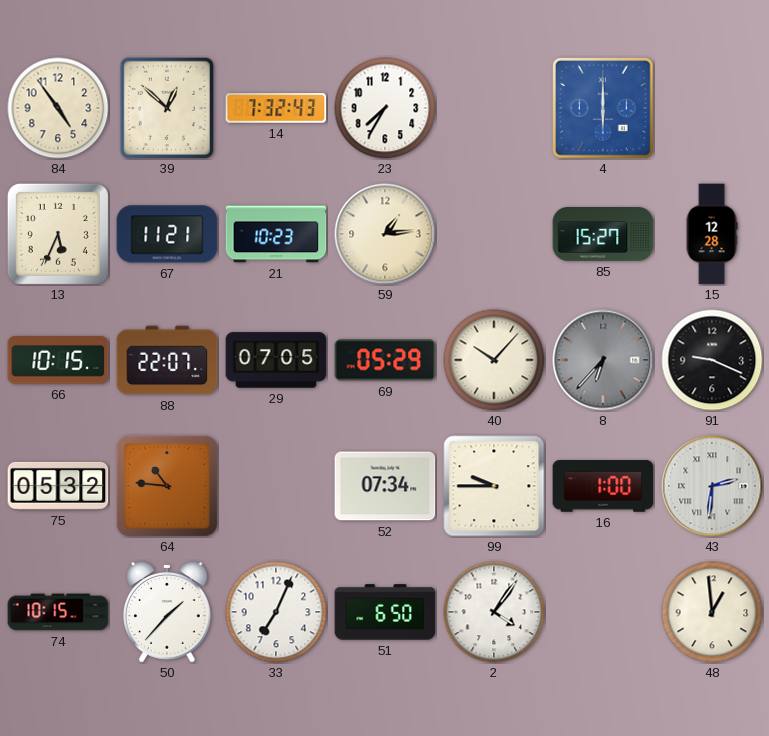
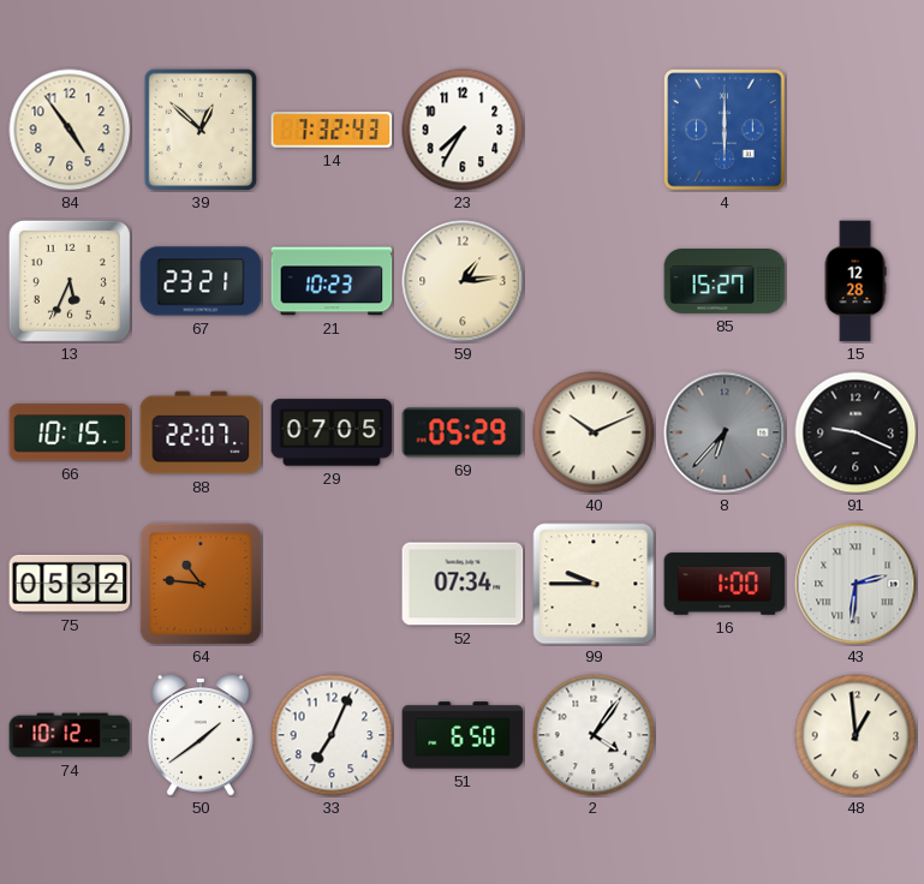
67: 11:21 -> 23:21 (201, 281)
40: 10:07 -> 10:11 (594, 432)
74: 10:15 -> 10:12 (70, 735)
50: 1:37 -> 1:39 (202, 735)
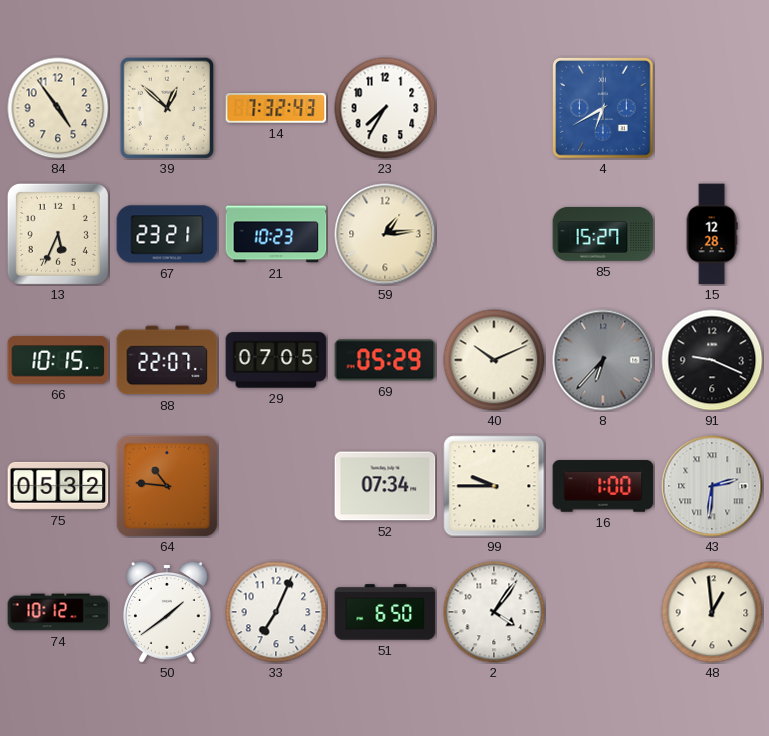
4: 6:00 -> 6:40 (603, 108)
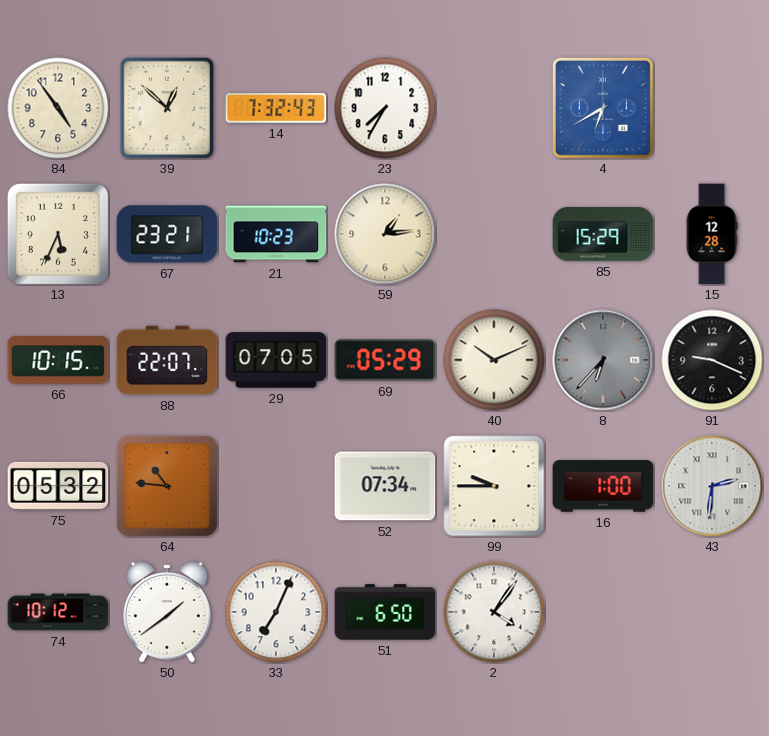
85: 15:27 -> 15:29 (603, 235)
48: 12:59 -> none (712, 612)
